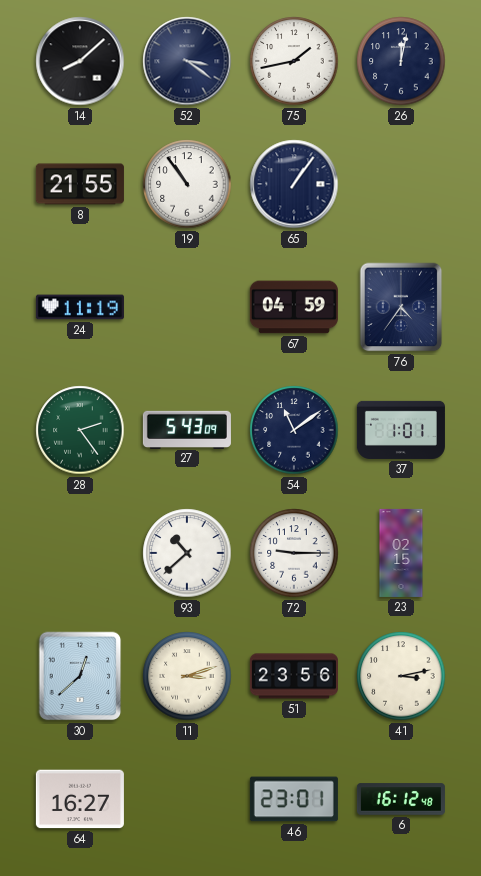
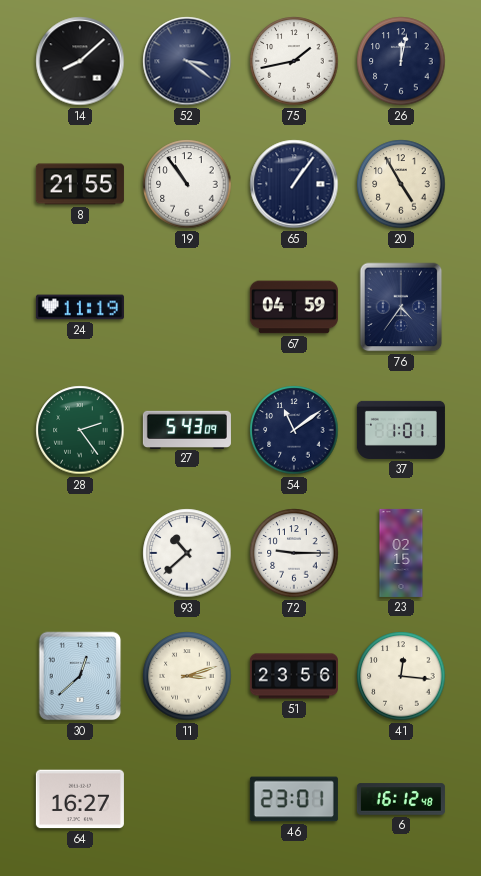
20: none -> 4:55 (401, 184)
41: 3:13 -> 12:16 (401, 676)
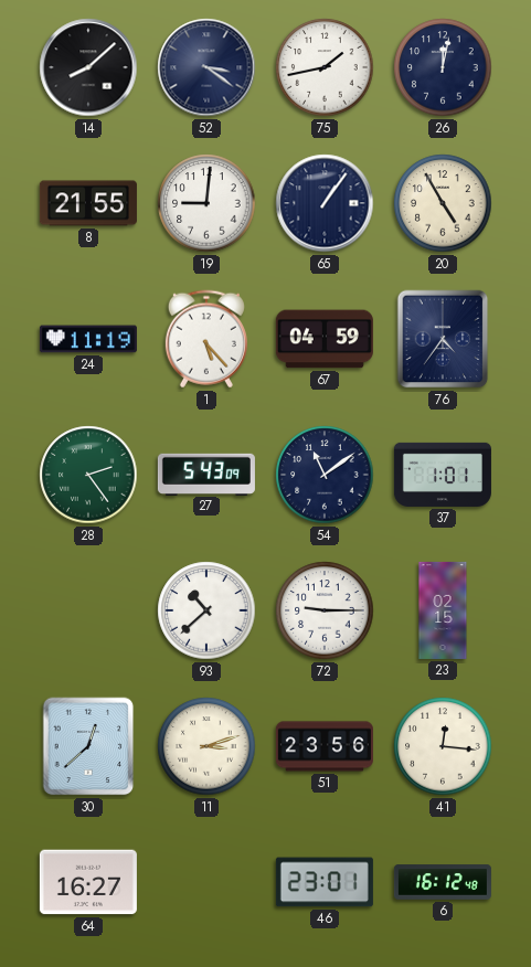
19: 10:54 -> 9:01 (206, 203)
1: none -> 5:23 (206, 339)
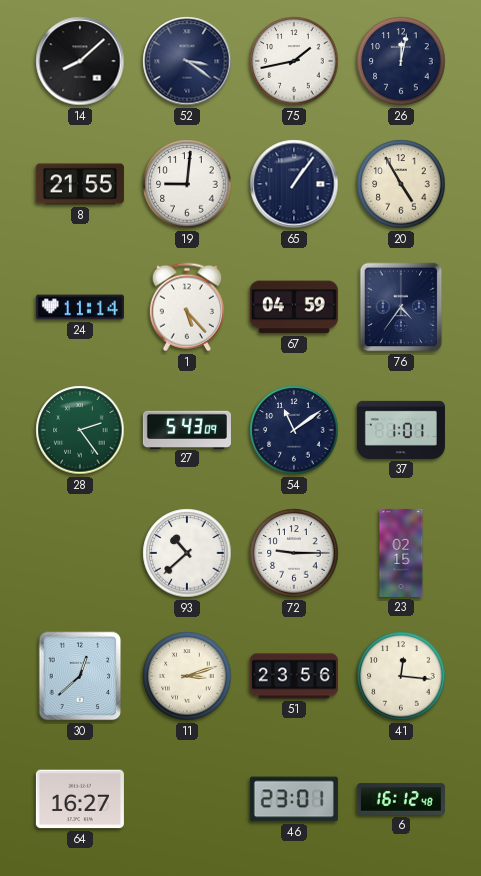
24: 11:19 -> 11:14 (80, 307)
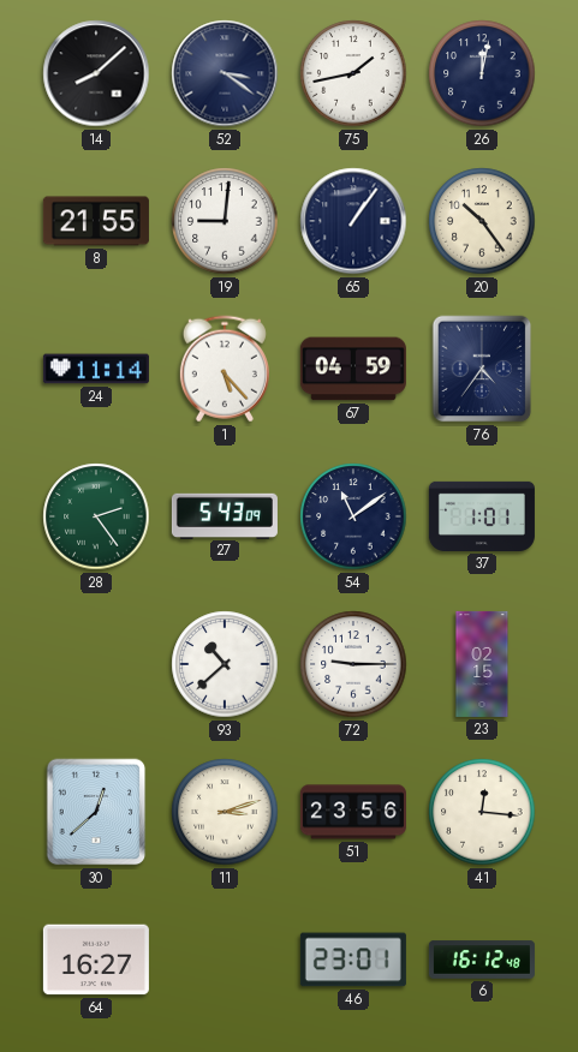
20: 4:55 -> 10:24 (482, 221)
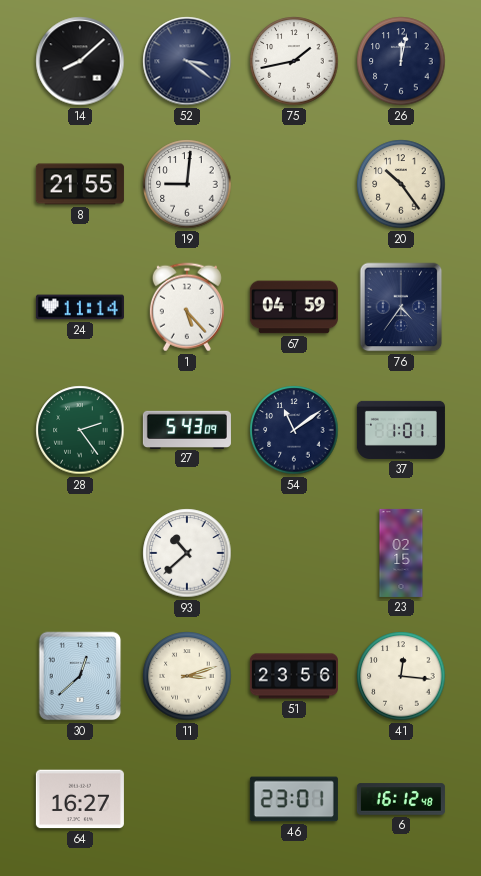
65: 1:06 -> none (353, 221)
72: 9:15 -> none (353, 664)
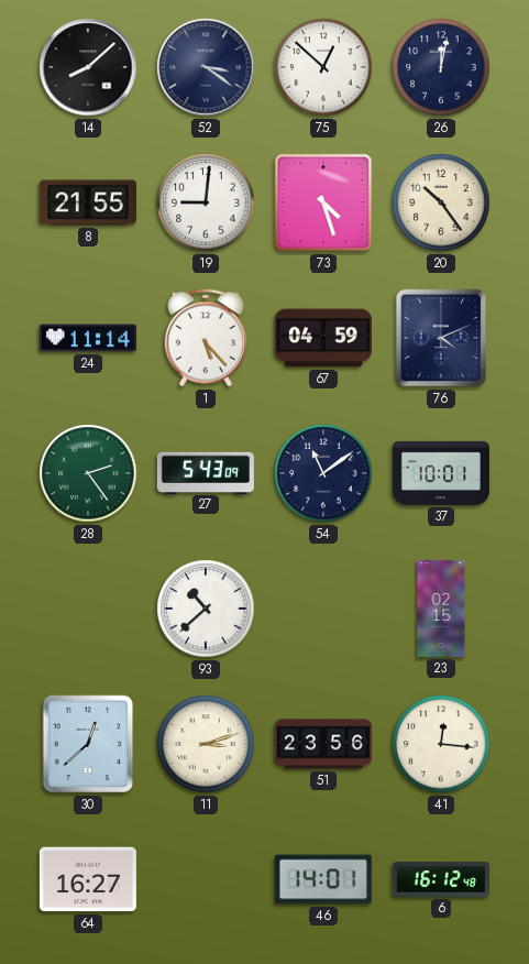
75: 1:43 -> 12:52 (323, 67)
73: none -> 4:27 (323, 202)
76: 4:36 -> 4:11 (441, 338)
37: 1:01 -> 10:01 (441, 473)
46: 23:01 -> 14:01 (323, 879)
